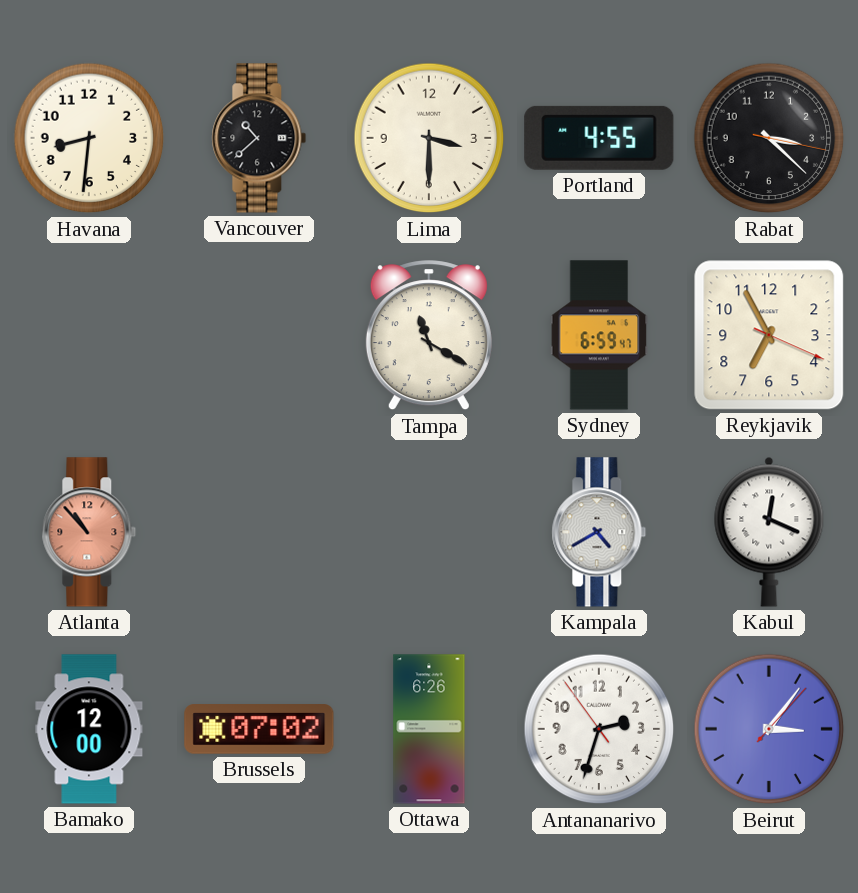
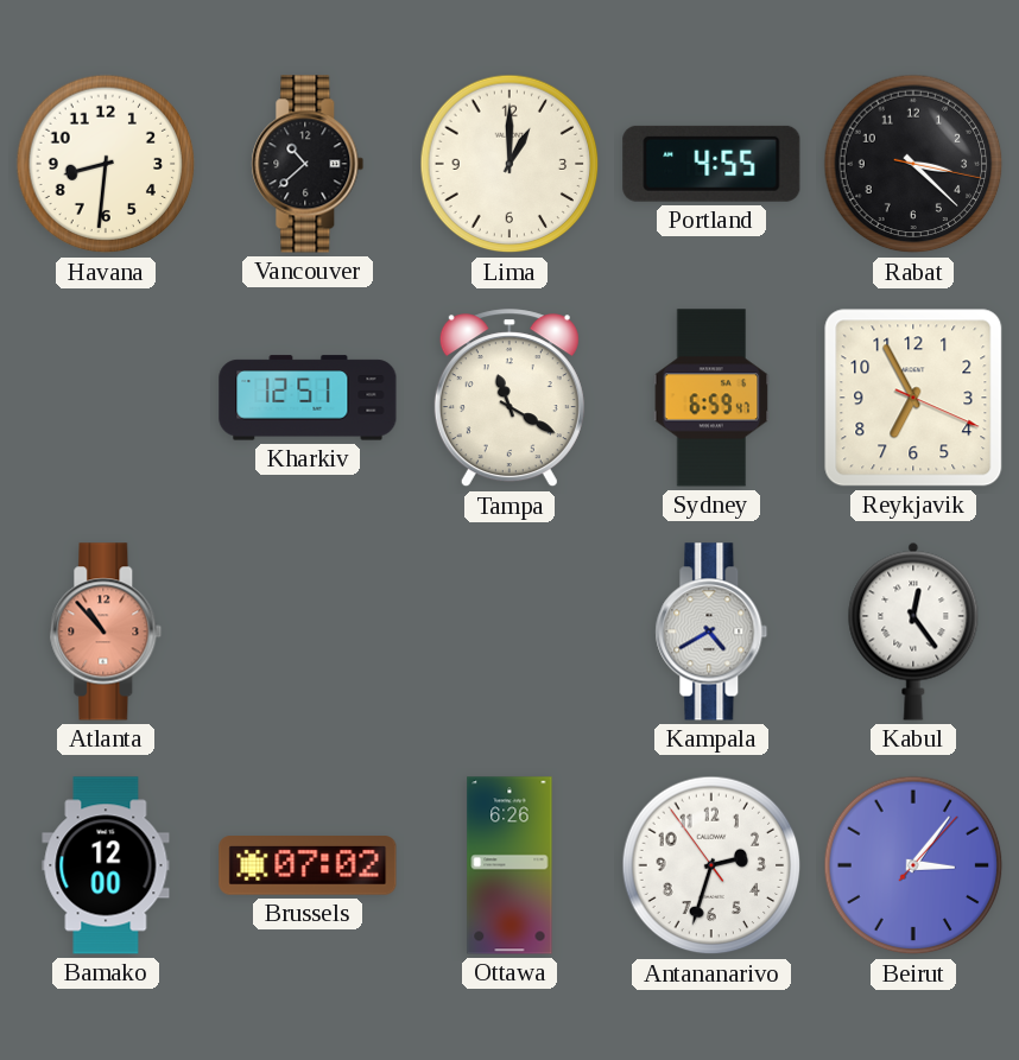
Lima: 3:30 -> 1:00 (509, 164)
Kharkiv: none -> 12:51 (308, 398)
Kabul: 12:19 -> 12:24 (913, 631)
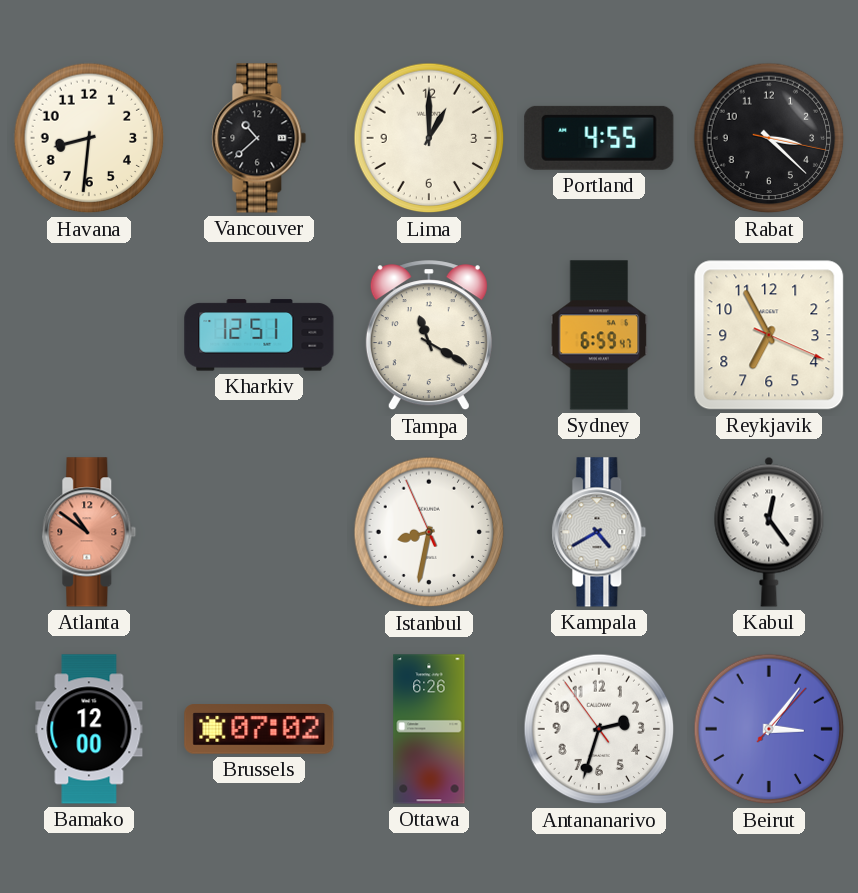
Atlanta: 10:53 -> 10:51 (89, 532)
Istanbul: none -> 8:31 (429, 532)
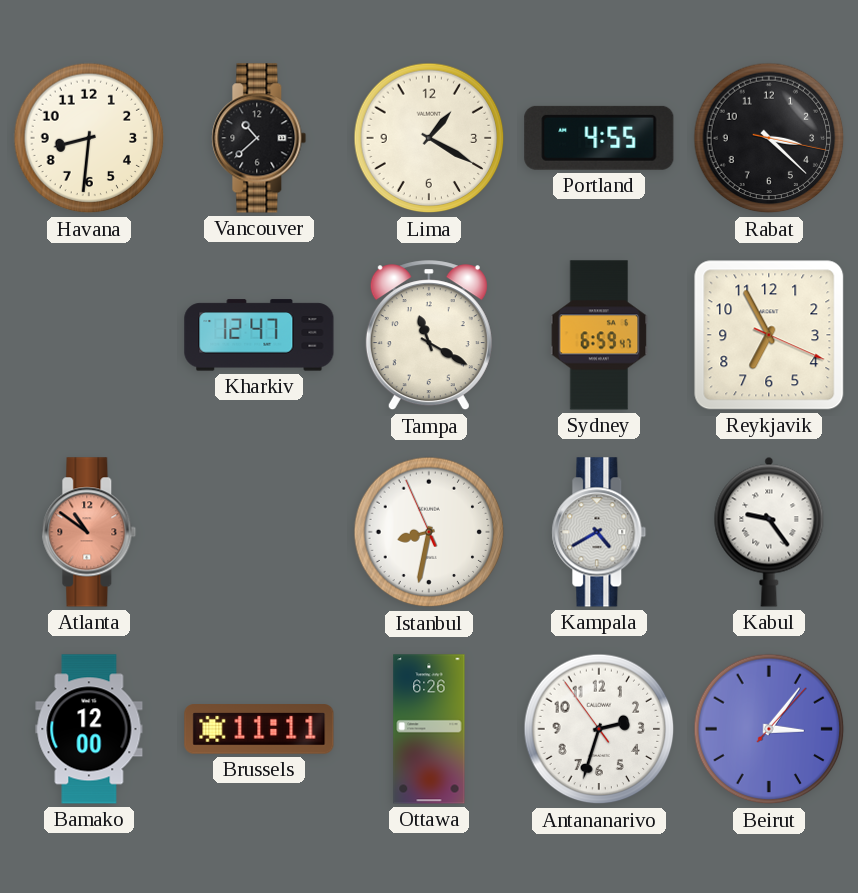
Lima: 1:00 -> 1:20 (429, 138)
Kharkiv: 12:51 -> 12:47 (259, 335)
Kabul: 12:24 -> 9:24 (769, 532)
Brussels: 07:02 -> 11:11 (259, 729)
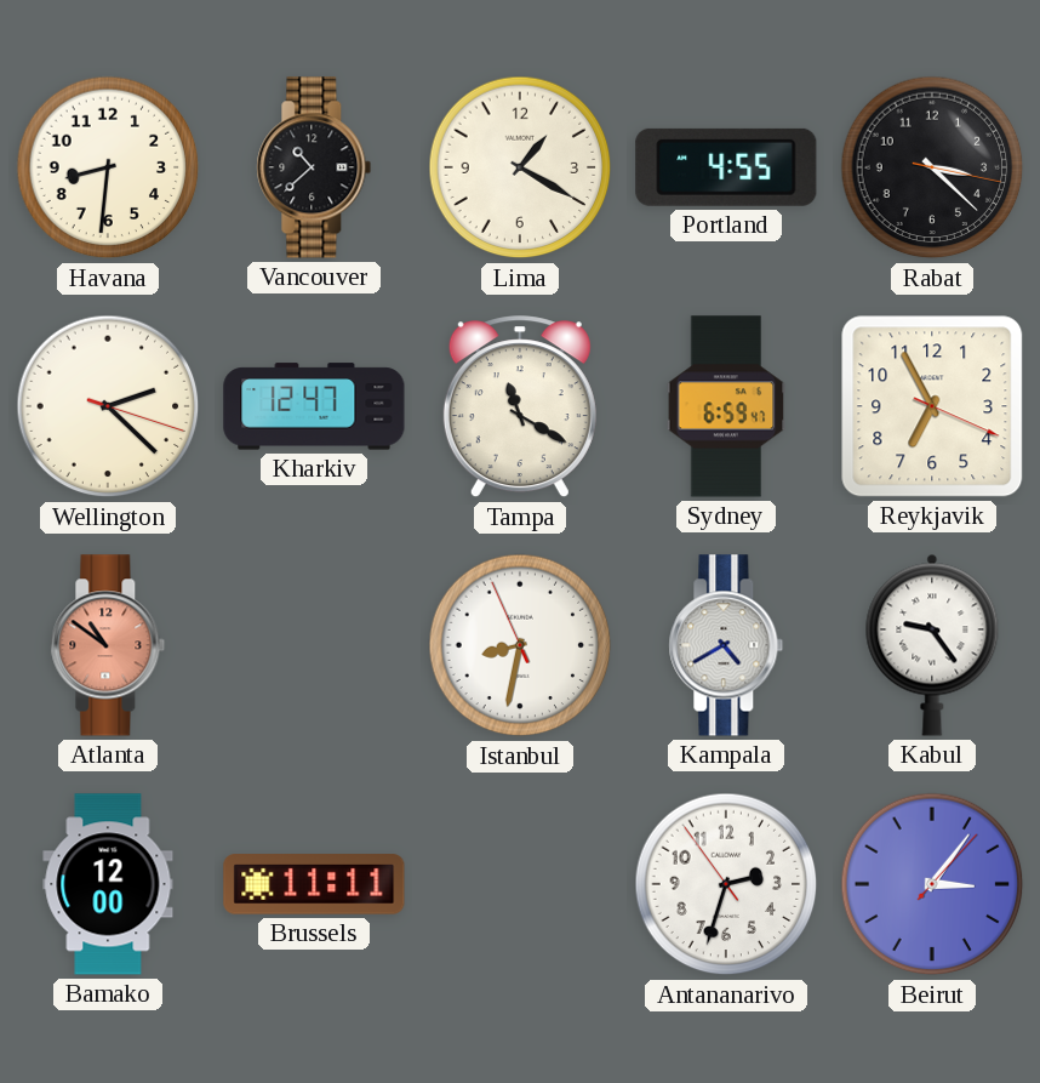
Wellington: none -> 2:22 (108, 406)
Ottawa: 6:26 -> none (429, 729)
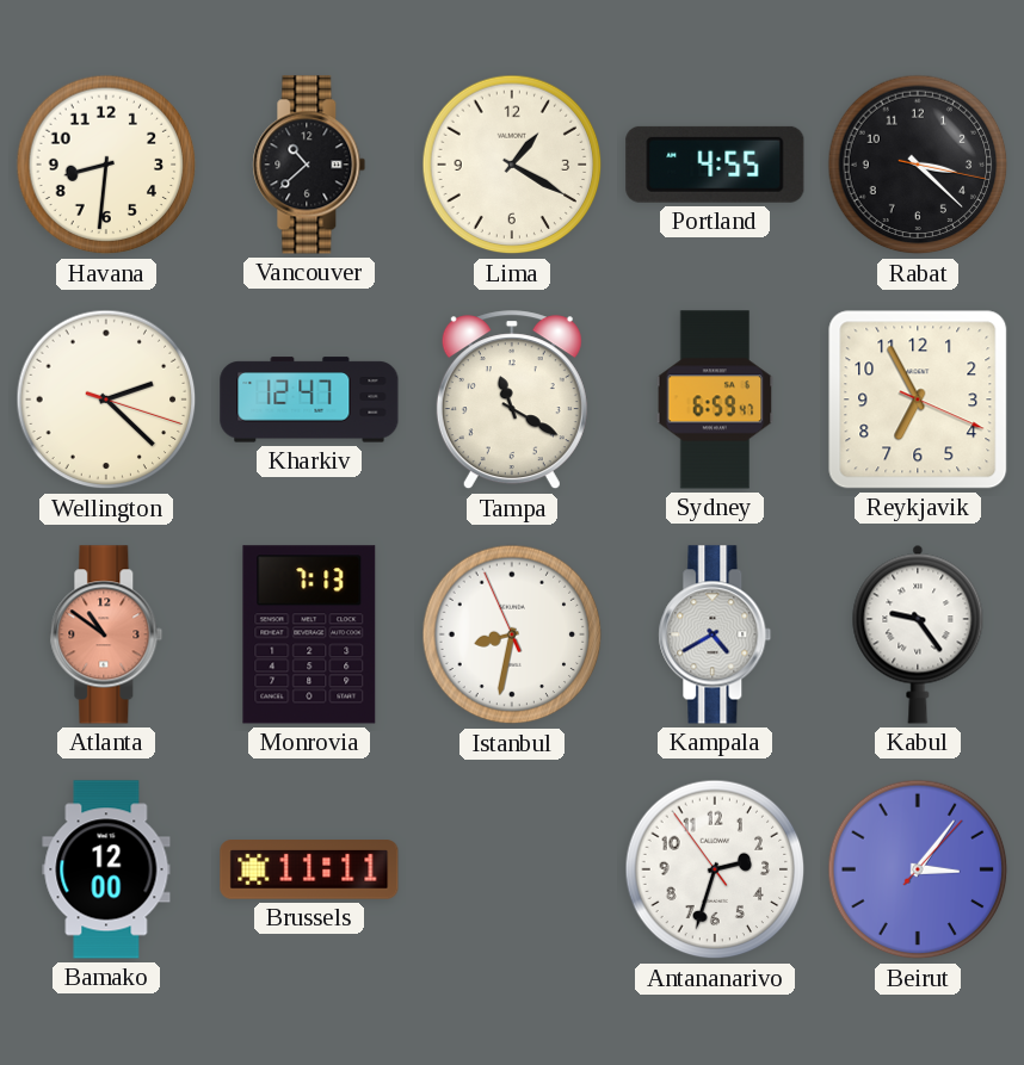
Monrovia: none -> 7:13 (309, 634)
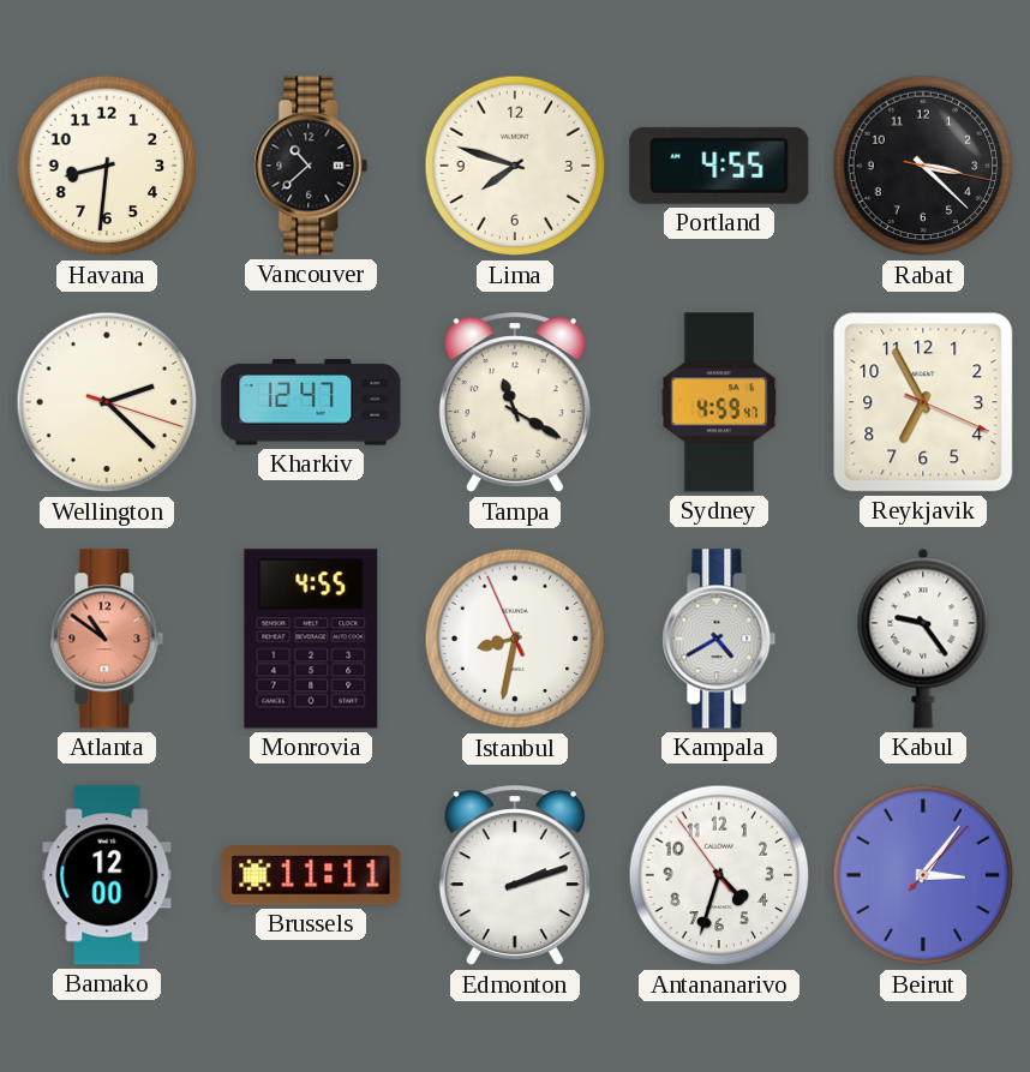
Lima: 1:20 -> 7:48 (515, 166)
Sydney: 6:59 -> 4:59 (719, 402)
Monrovia: 7:13 -> 4:55 (311, 639)
Edmonton: none -> 2:12 (515, 876)
Antananarivo: 2:32 -> 4:32 (719, 875)
